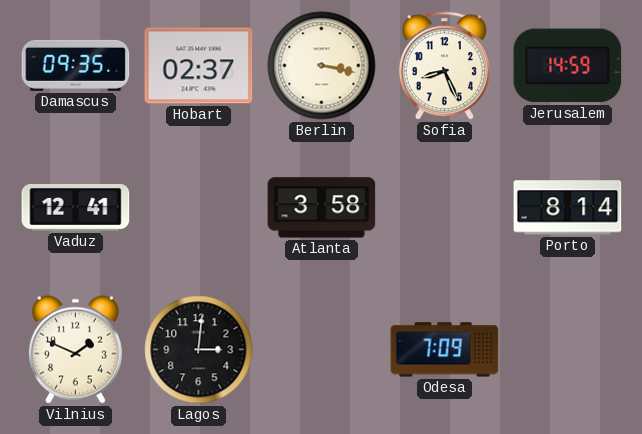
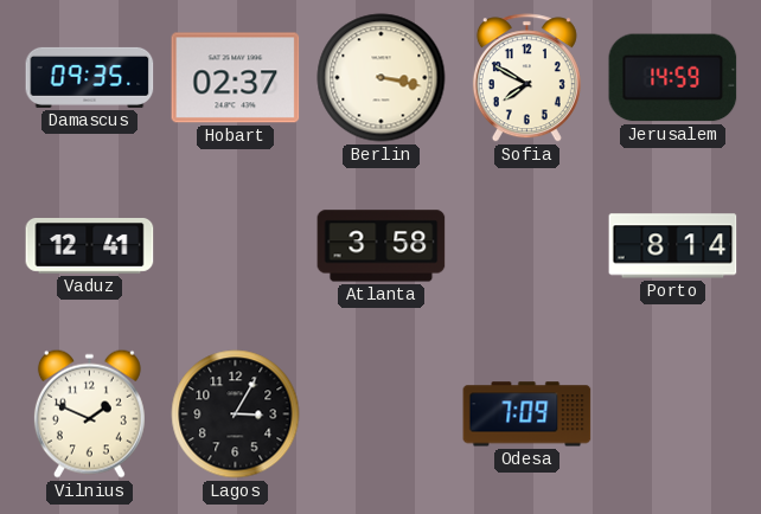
Sofia: 8:26 -> 7:50 (526, 78)
Lagos: 3:01 -> 3:05 (236, 415)
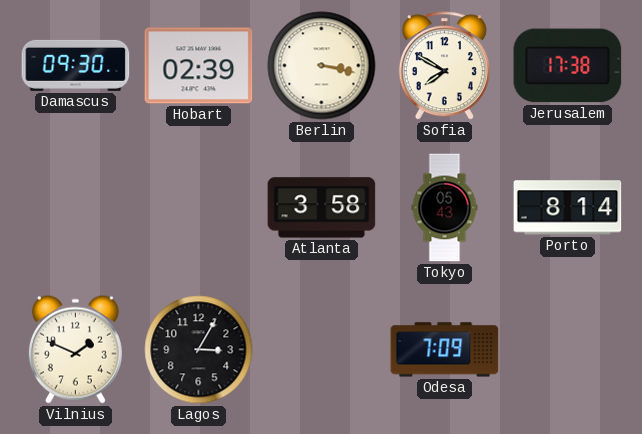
Damascus: 09:35 -> 09:30 (76, 65)
Hobart: 02:37 -> 02:39 (199, 66)
Jerusalem: 14:59 -> 17:38 (568, 66)
Vaduz: 12:41 -> none (90, 246)
Tokyo: none -> 05:43 (445, 208)
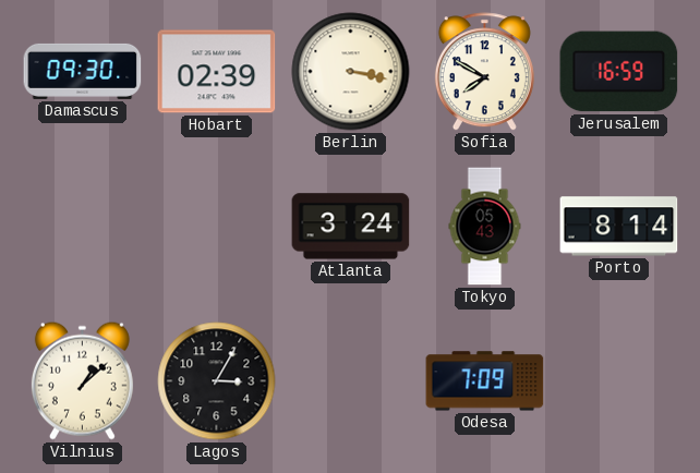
Jerusalem: 17:38 -> 16:59 (619, 72)
Atlanta: 3:58 -> 3:24 (351, 227)
Vilnius: 1:49 -> 1:08 (82, 380)
